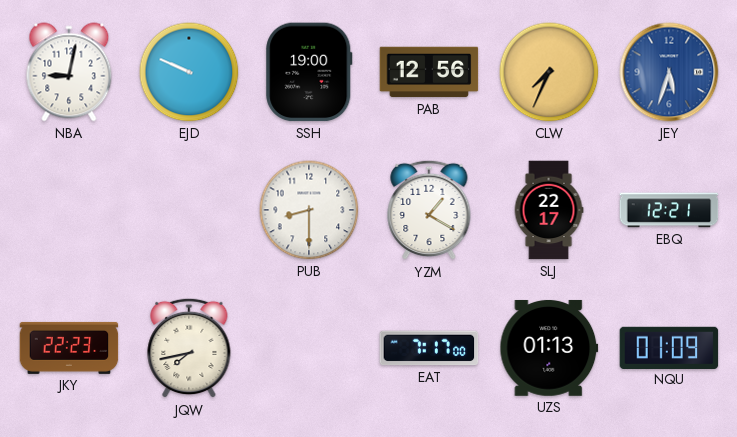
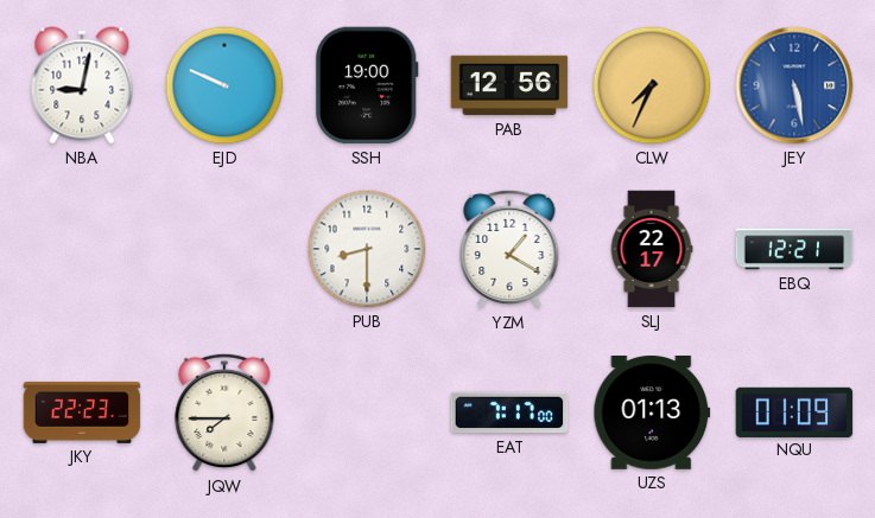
JEY: 5:33 -> 5:28 (794, 85)
JQW: 7:43 -> 7:45 (224, 413)
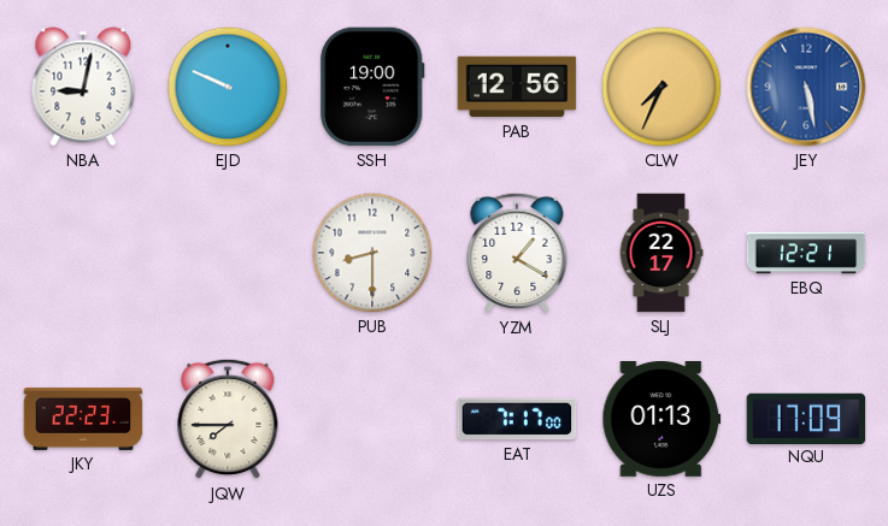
NQU: 01:09 -> 17:09 (806, 418)
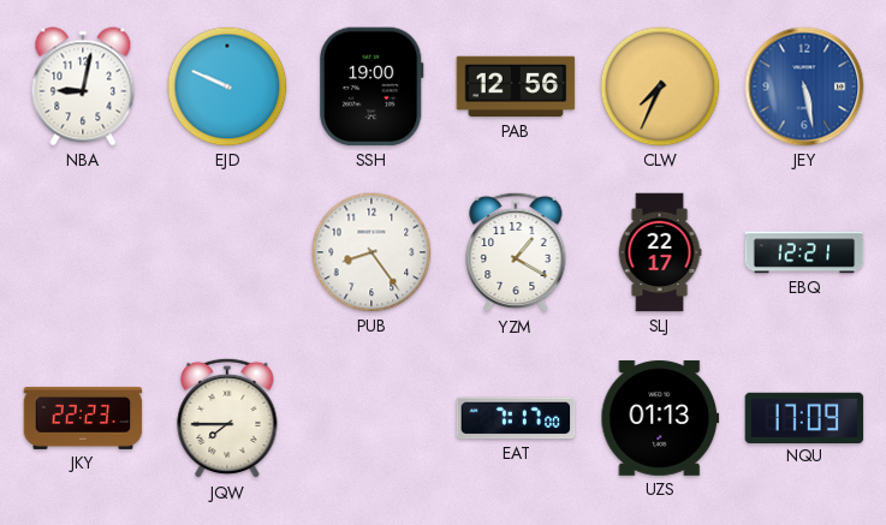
PUB: 8:30 -> 8:24 (371, 252)
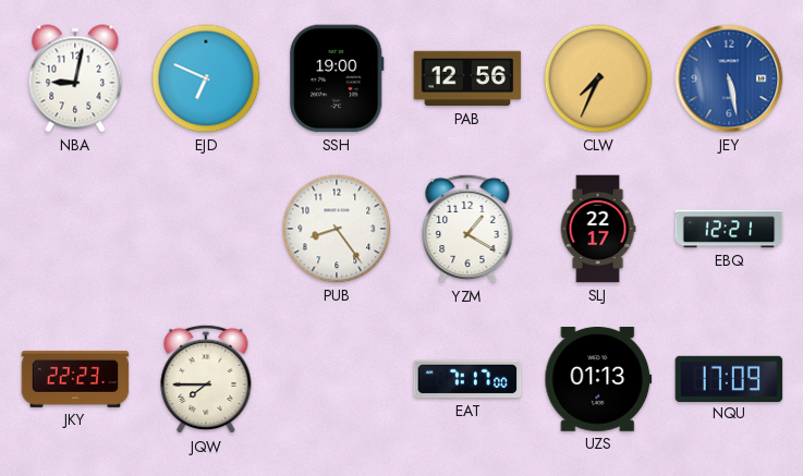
EJD: 9:49 -> 6:49 (206, 78)
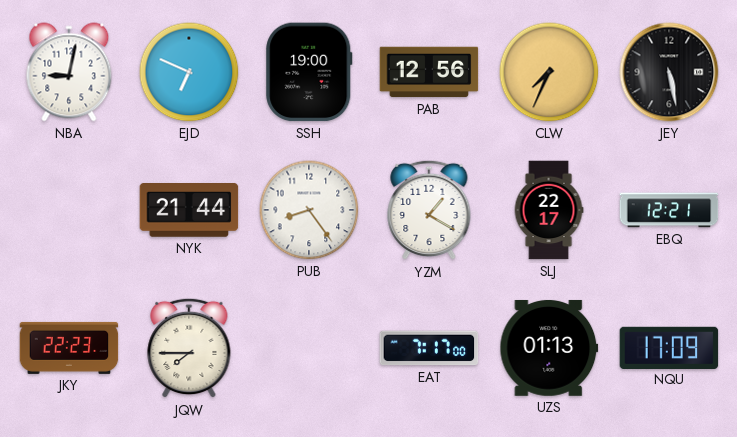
JEY dial: blue -> black (669, 72)
NYK: none -> 21:44 (189, 211)
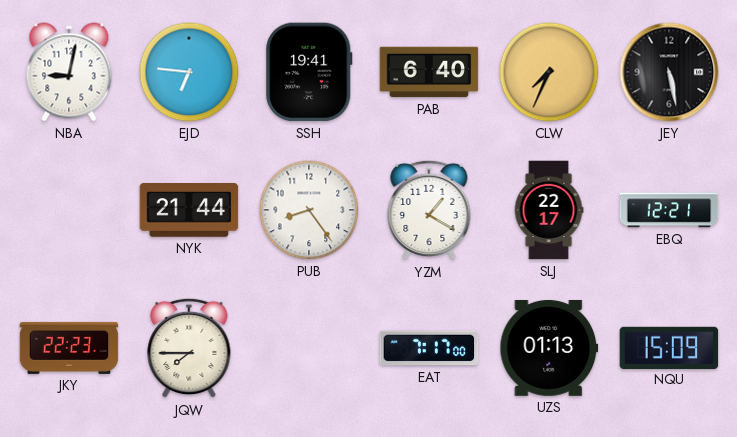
EJD: 6:49 -> 6:46 (189, 72)
SSH: 19:00 -> 19:41 (309, 72)
PAB: 12:56 -> 6:40 (429, 72)
NQU: 17:09 -> 15:09 (669, 347)
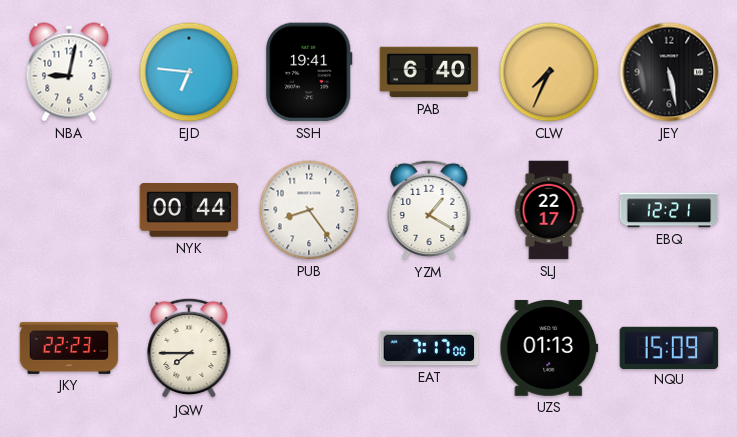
NYK: 21:44 -> 00:44 (189, 211)
